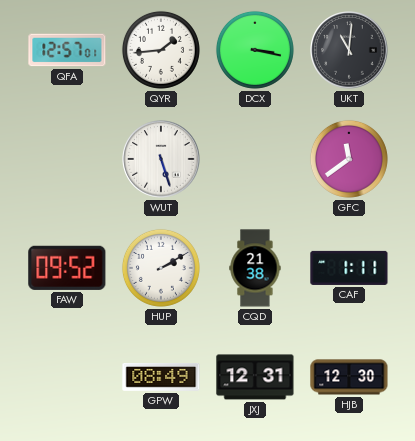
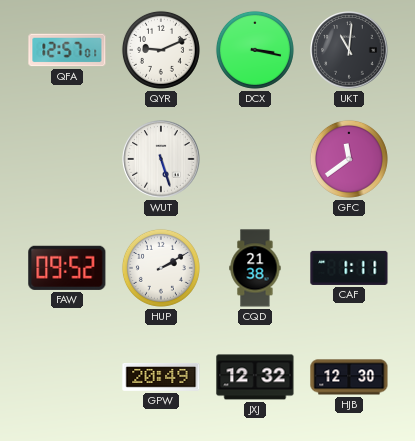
QYR: 1:44 -> 9:11 (161, 50)
GPW: 08:49 -> 20:49 (161, 378)
JXJ: 12:31 -> 12:32 (255, 377)
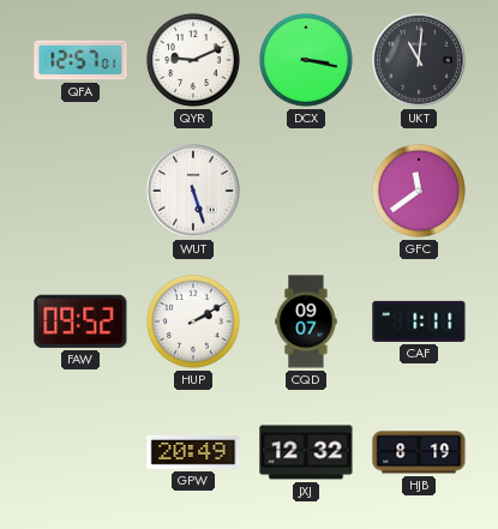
CQD: 21:38 -> 09:07 (306, 321)
HJB: 12:30 -> 8:19 (419, 452)
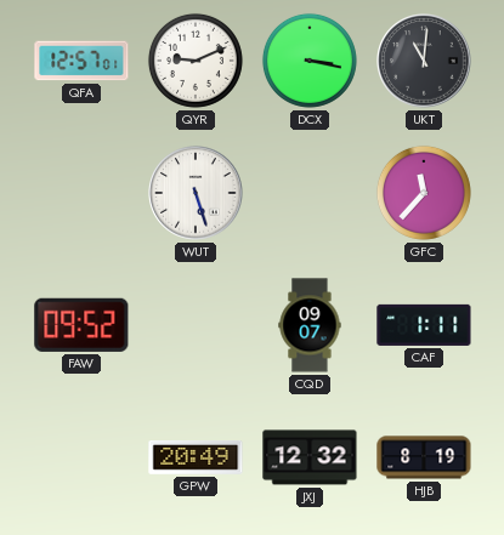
GFC: 11:39 -> 11:37 (424, 193)
HUP: 2:10 -> none (193, 321)
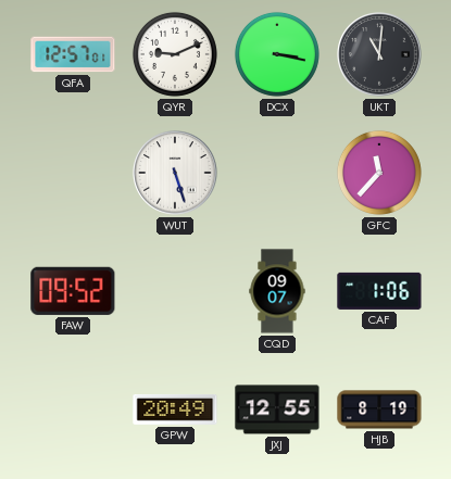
CAF: 1:11 -> 1:06 (379, 291)
JXJ: 12:32 -> 12:55 (277, 409)
